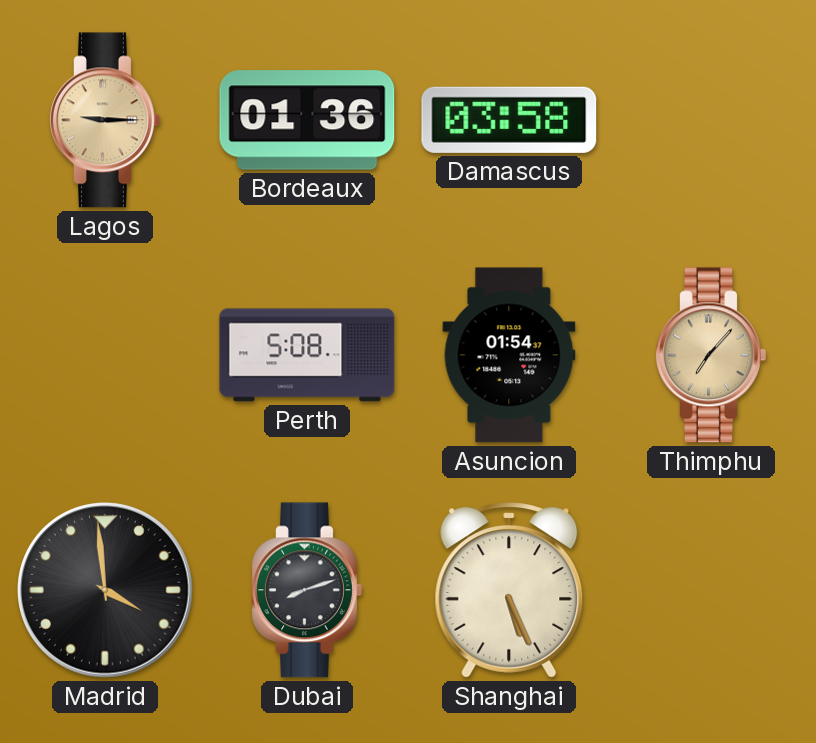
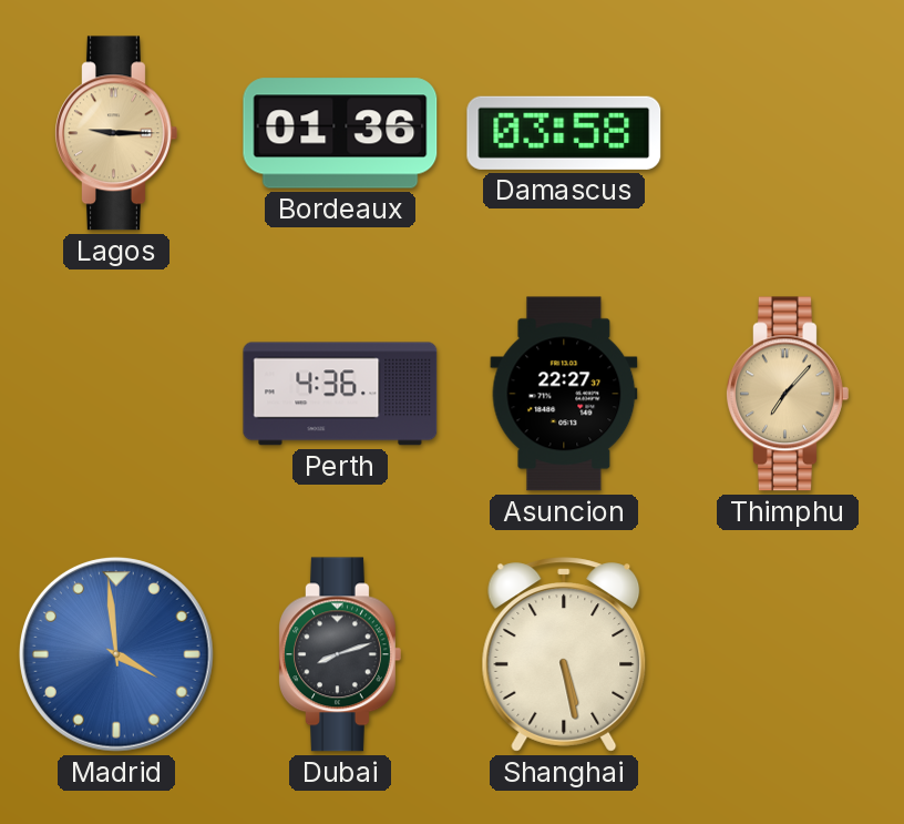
Perth: 5:08 -> 4:36 (340, 394)
Asuncion: 01:54 -> 22:27 (564, 394)
Madrid dial: black -> blue (117, 655)
Shanghai: 5:26 -> 5:28 (564, 654)
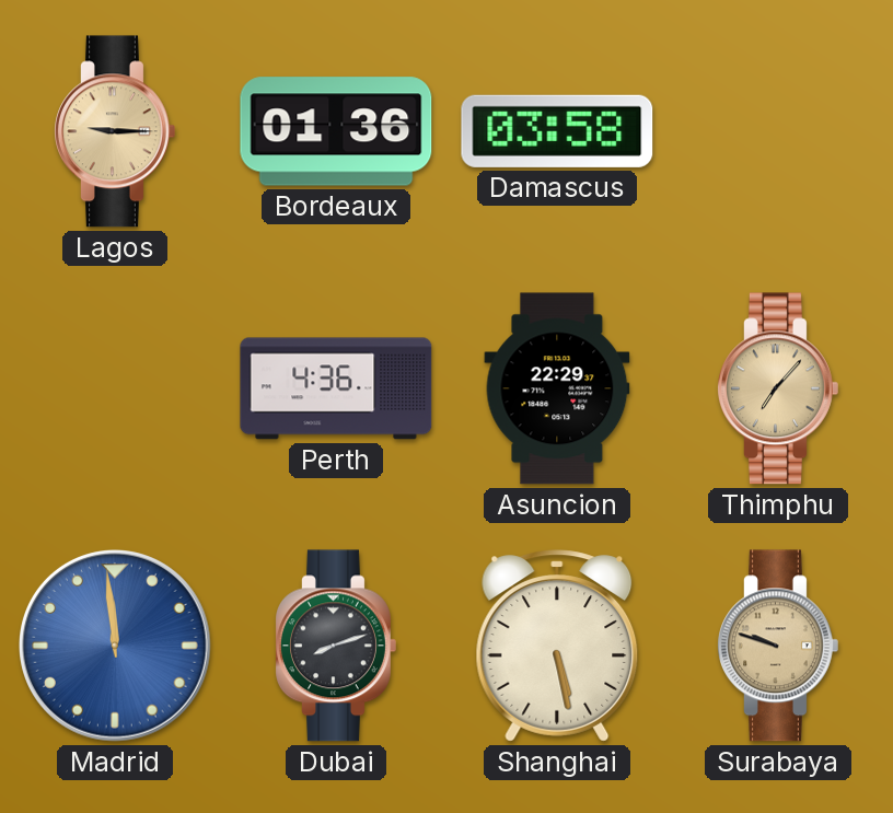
Asuncion: 22:27 -> 22:29 (557, 388)
Madrid: 3:59 -> 11:59 (116, 647)
Surabaya: none -> 9:48 (778, 646)
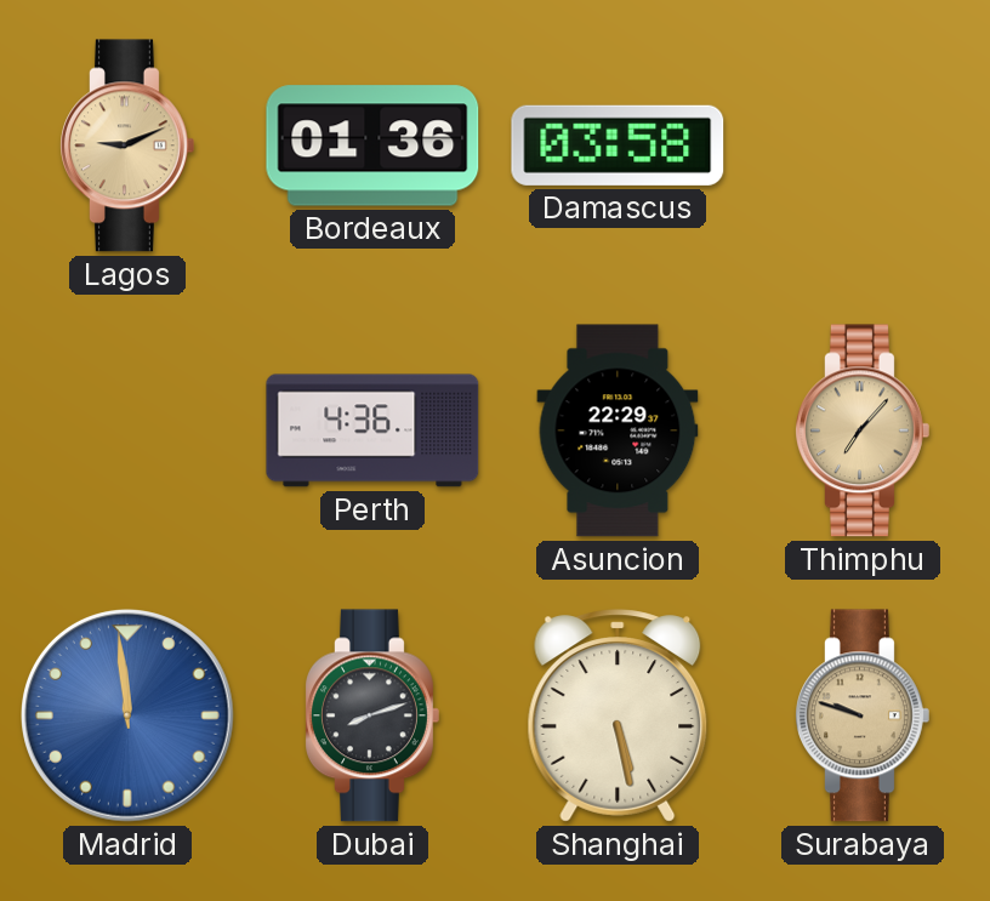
Lagos: 9:15 -> 9:11 (127, 146)
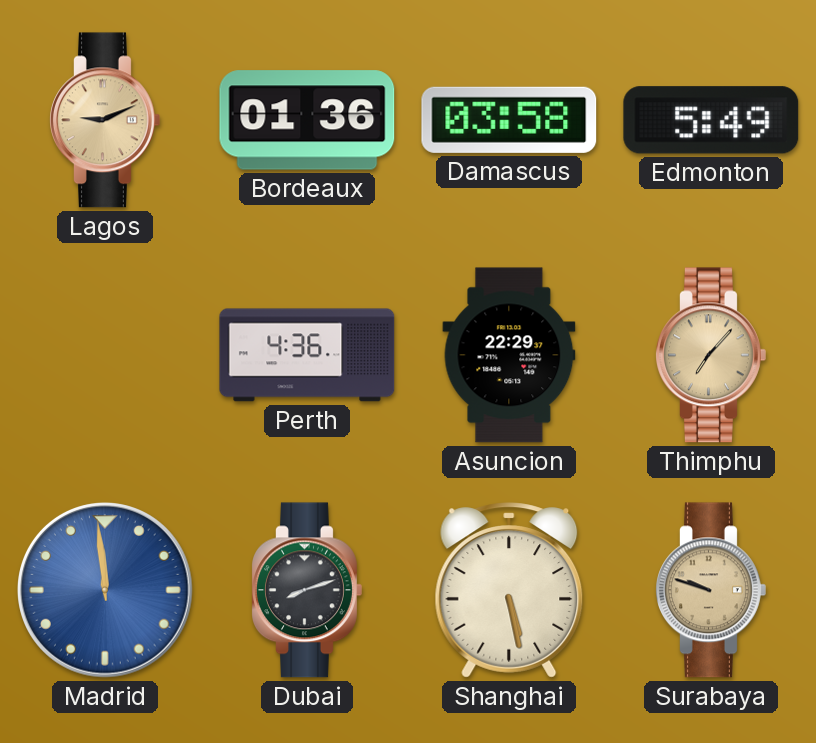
Edmonton: none -> 5:49 (711, 120)
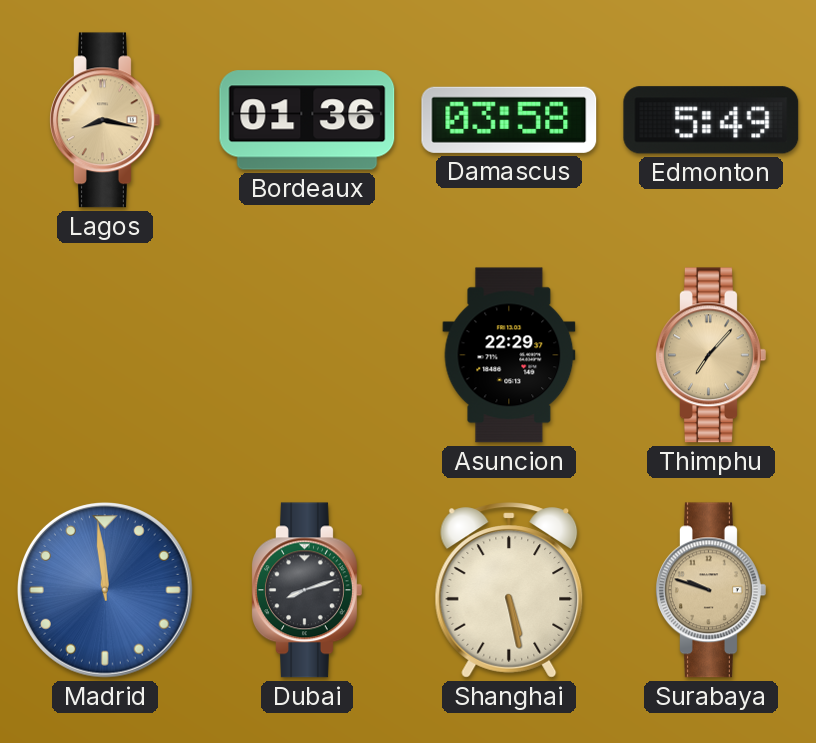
Lagos: 9:11 -> 8:17 (105, 120)
Perth: 4:36 -> none (307, 355)
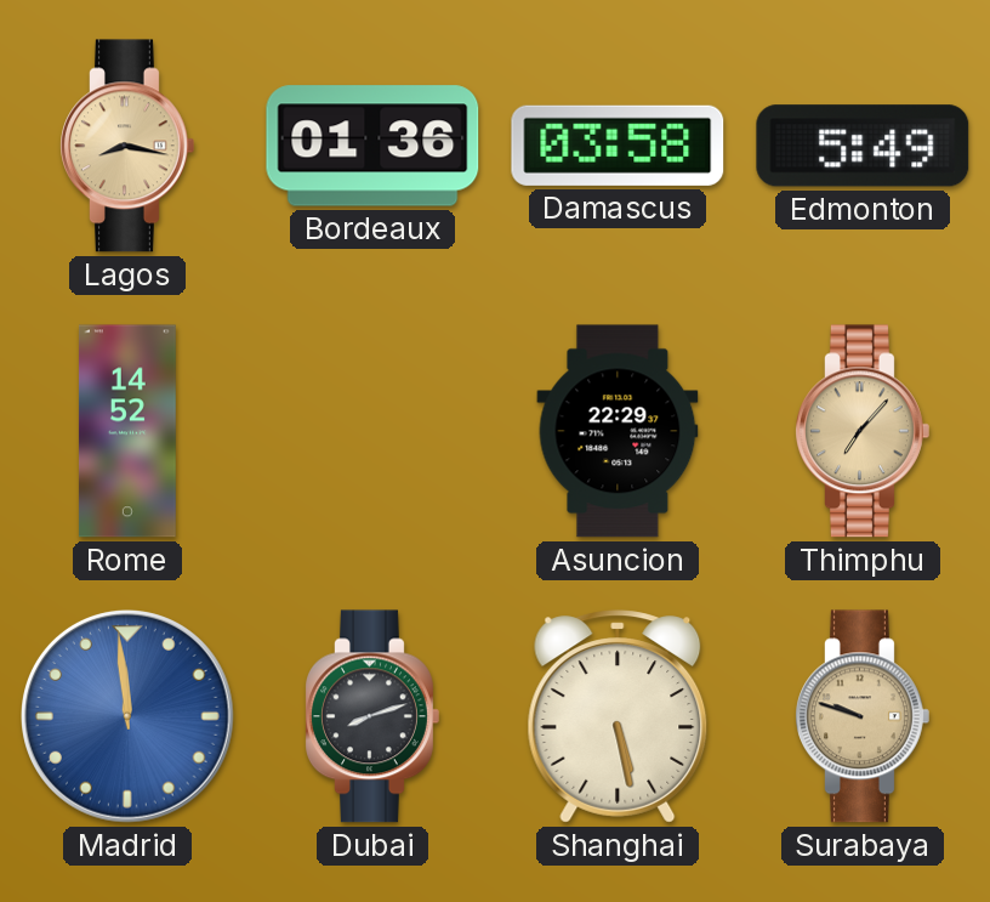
Rome: none -> 14:52 (127, 431)
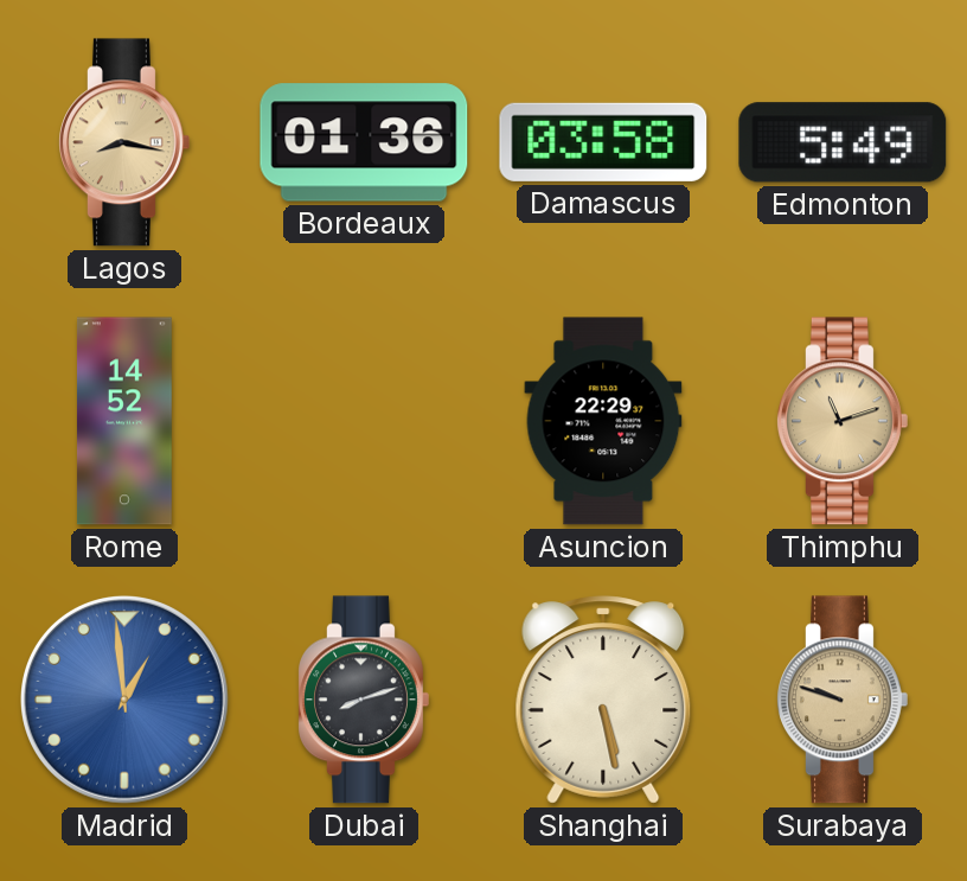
Thimphu: 7:07 -> 11:12 (843, 421)
Madrid: 11:59 -> 12:59 (126, 701)
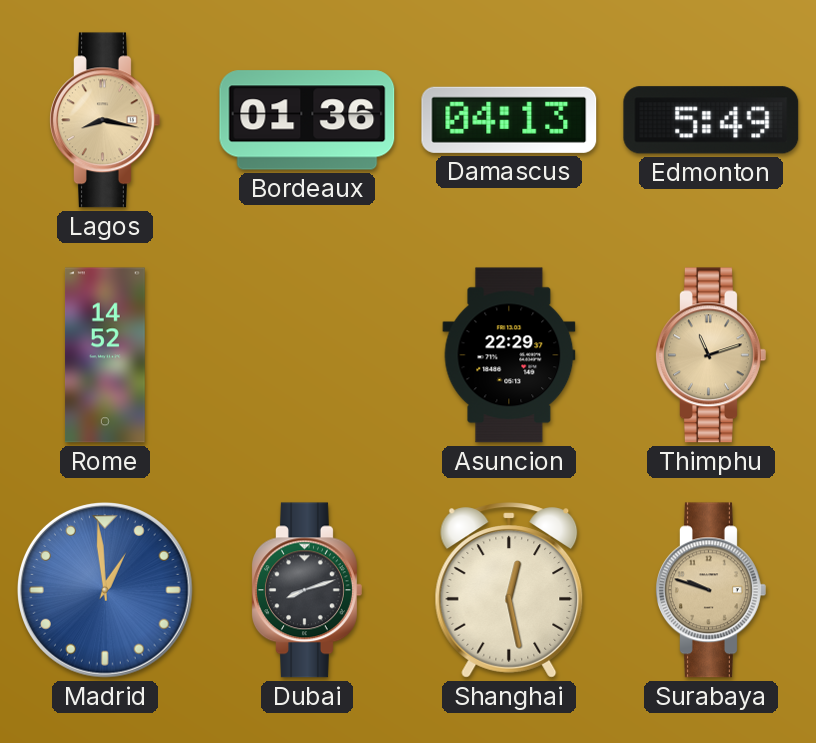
Damascus: 03:58 -> 04:13 (509, 120)
Shanghai: 5:28 -> 12:28 (509, 590)
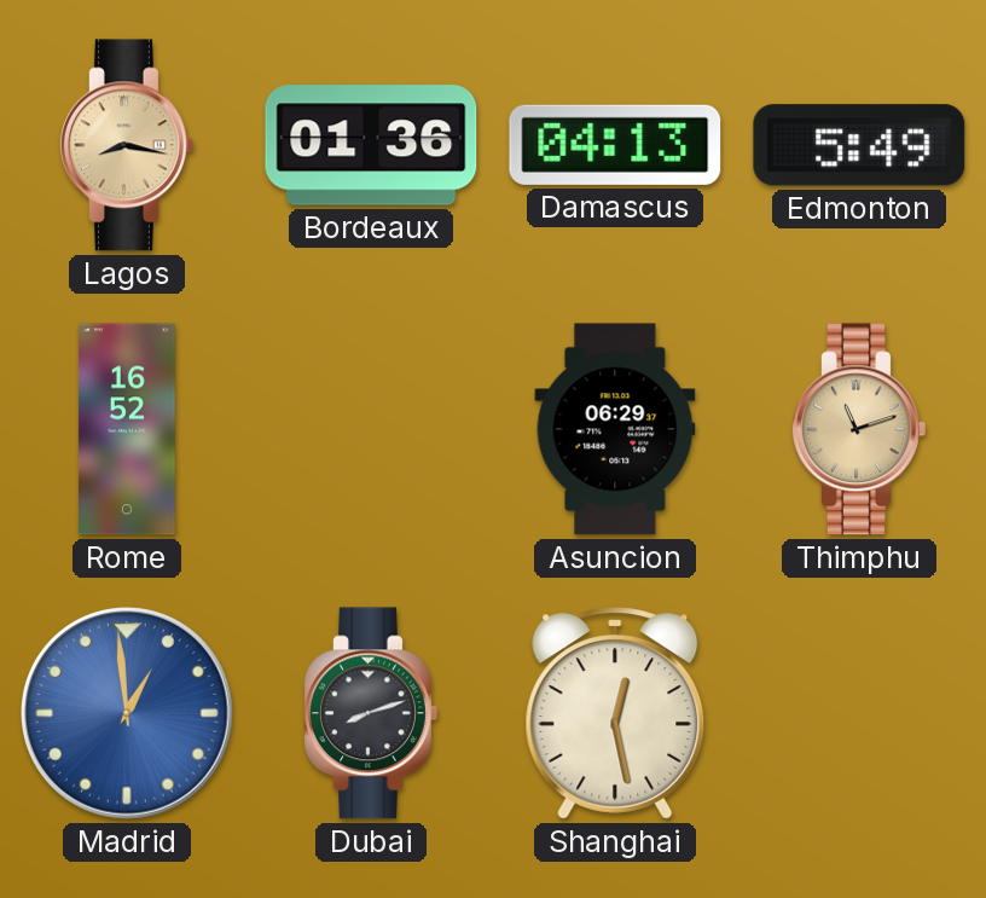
Rome: 14:52 -> 16:52 (127, 429)
Asuncion: 22:29 -> 06:29 (615, 429)
Surabaya: 9:48 -> none (711, 590)
